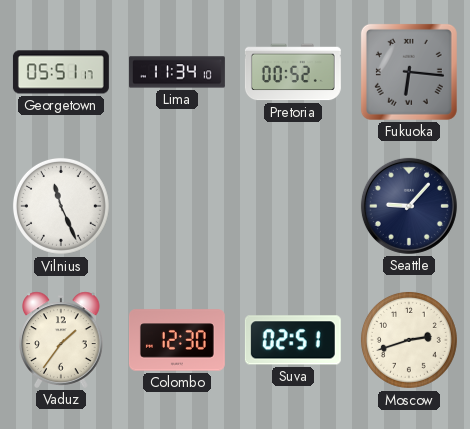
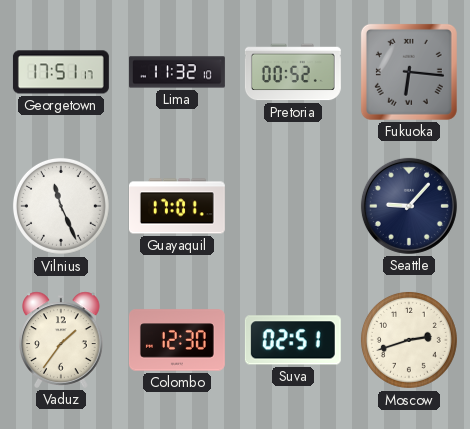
Georgetown: 05:51 -> 17:51 (61, 72)
Lima: 11:34 -> 11:32 (177, 72)
Guayaquil: none -> 17:01 (177, 206)
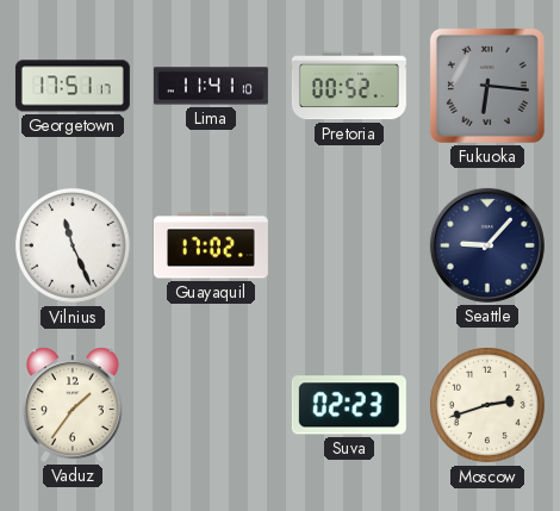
Lima: 11:32 -> 11:41 (211, 86)
Guayaquil: 17:01 -> 17:02 (211, 245)
Colombo: 12:30 -> none (177, 340)
Suva: 02:51 -> 02:23 (349, 405)
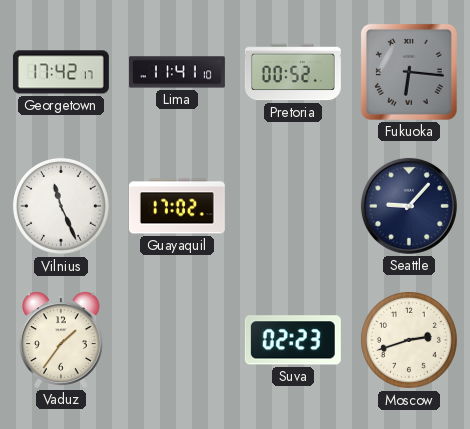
Georgetown: 17:51 -> 17:42 (61, 72)
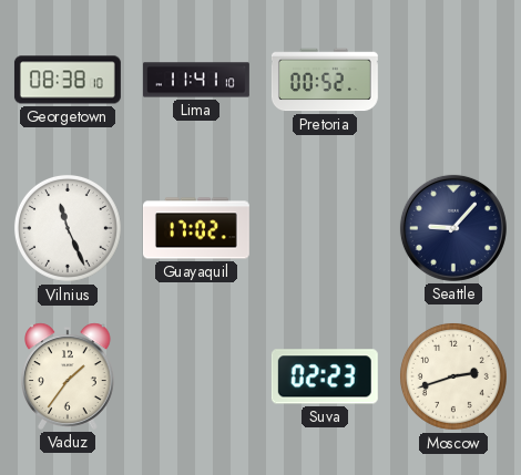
Georgetown: 17:42 -> 08:38 (68, 80)
Fukuoka: 6:16 -> none (409, 72)
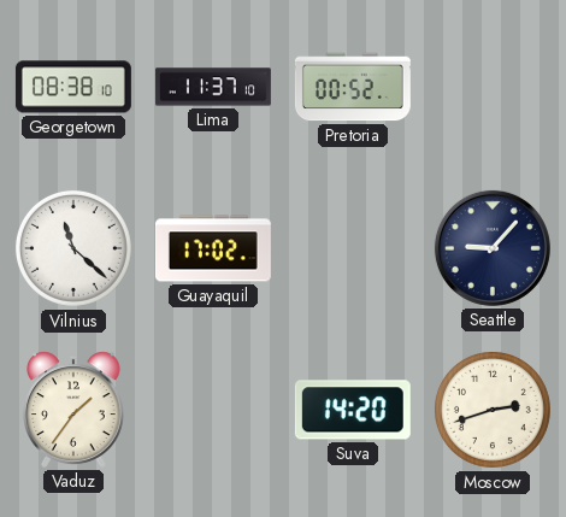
Lima: 11:41 -> 11:37 (213, 87)
Vilnius: 11:26 -> 11:22 (73, 248)
Suva: 02:23 -> 14:20 (353, 410)
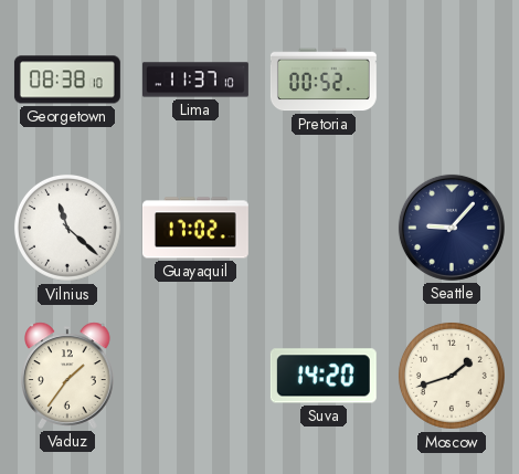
Moscow: 2:42 -> 1:42 (452, 376)
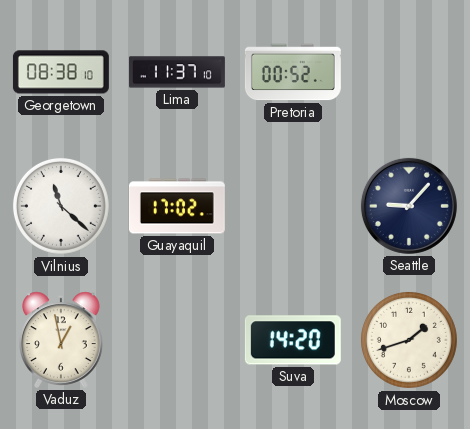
Vaduz: 1:36 -> 12:58 (61, 340)
